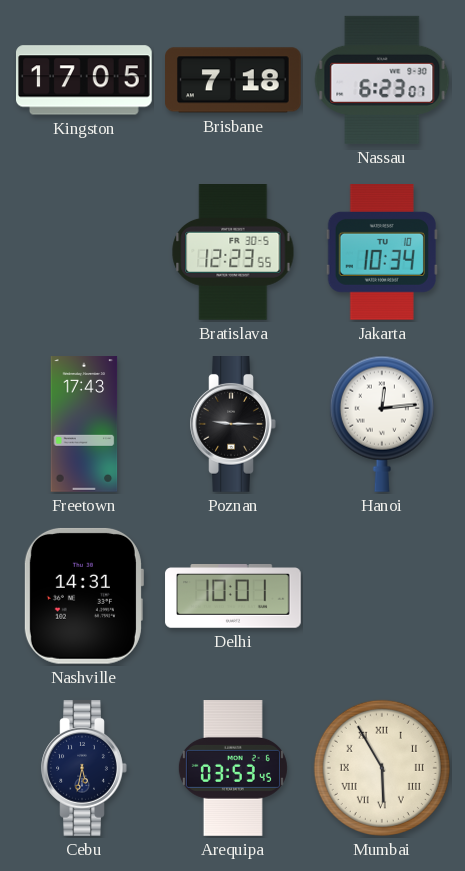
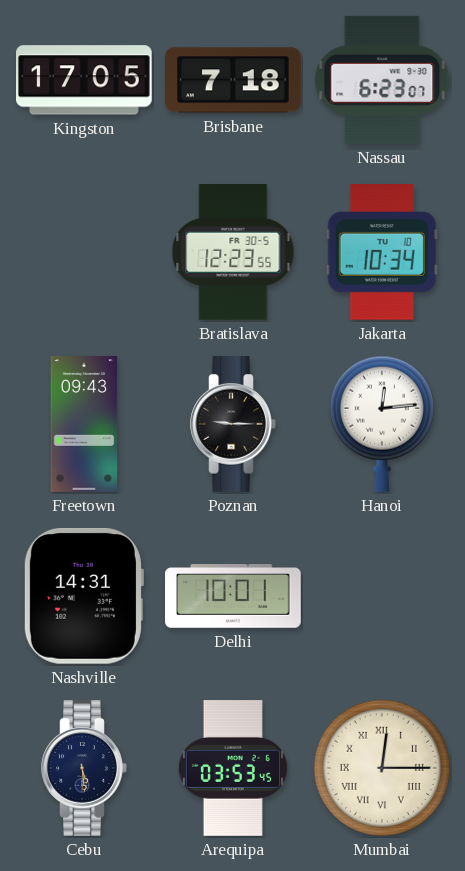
Freetown: 17:43 -> 09:43 (84, 424)
Cebu: 5:32 -> 5:29 (84, 769)
Mumbai: 5:55 -> 12:15 (382, 768)
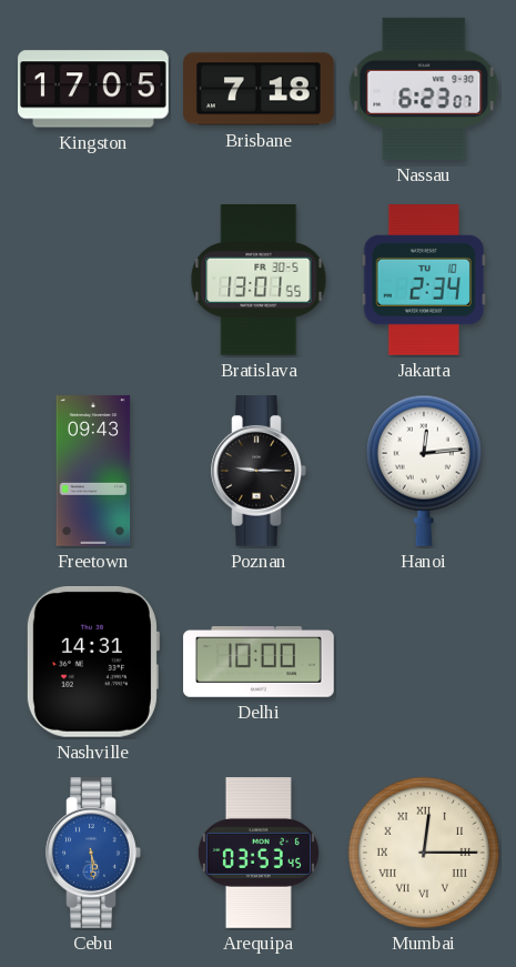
Bratislava: 12:23 -> 13:01 (259, 281)
Jakarta: 10:34 -> 2:34 (424, 281)
Delhi: 10:01 -> 10:00 (259, 663)
Cebu dial: navy -> blue (93, 854)
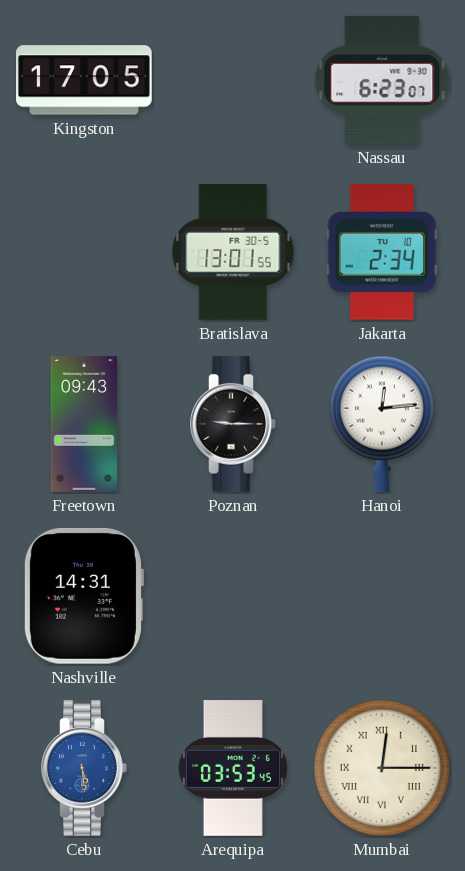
Brisbane: 7:18 -> none (260, 89)
Delhi: 10:00 -> none (259, 663)
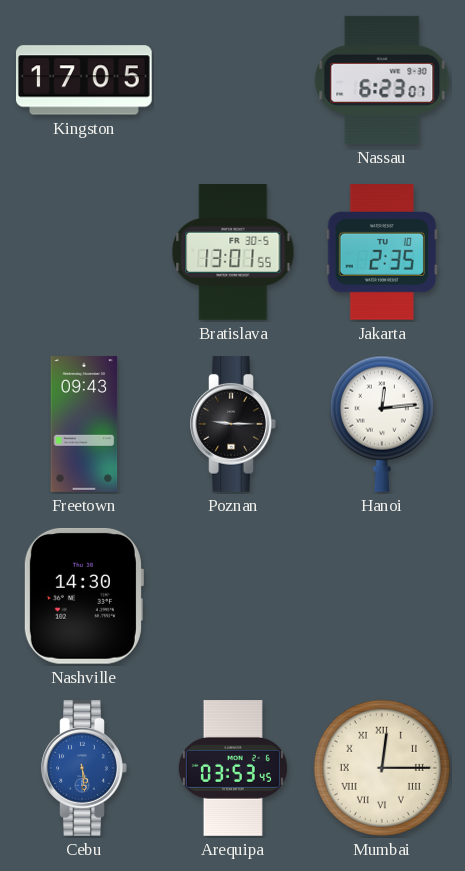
Jakarta: 2:34 -> 2:35 (382, 253)
Nashville: 14:31 -> 14:30 (83, 596)
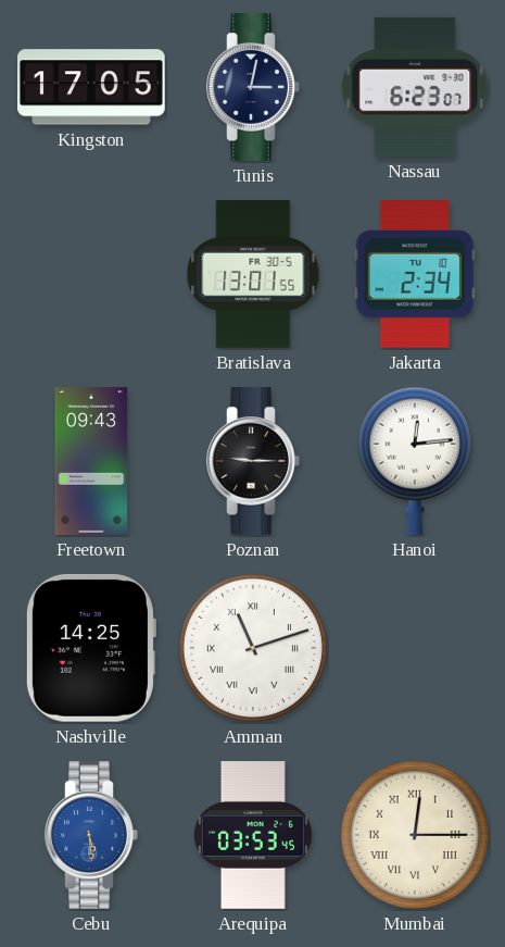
Tunis: none -> 3:02 (253, 88)
Jakarta: 2:35 -> 2:34 (415, 275)
Nashville: 14:30 -> 14:25 (90, 648)
Amman: none -> 11:12 (253, 648)
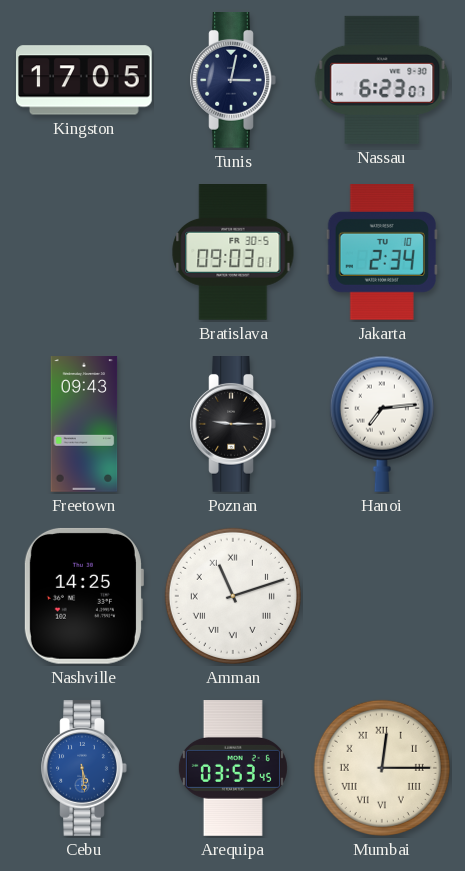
Bratislava: 13:01 -> 09:03 (233, 253)
Hanoi: 12:14 -> 7:14 (382, 424)
